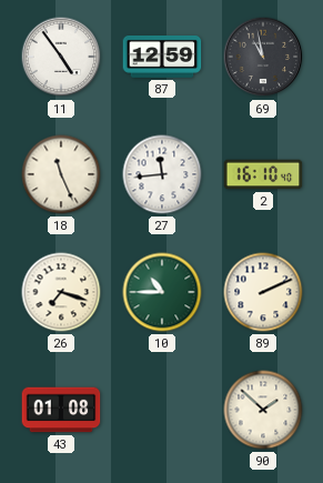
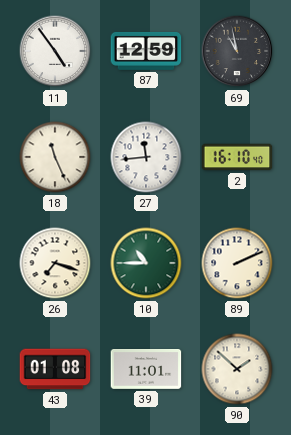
39: none -> 11:01 (146, 370)
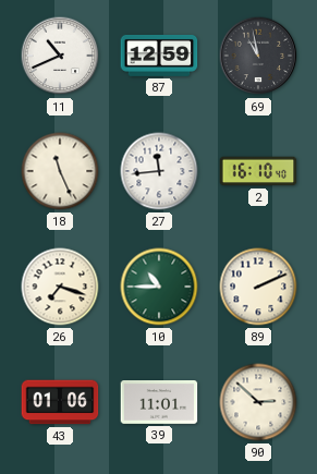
11: 4:54 -> 10:41 (60, 56)
43: 01:08 -> 01:06 (60, 402)
90: 1:52 -> 2:52 (258, 402)
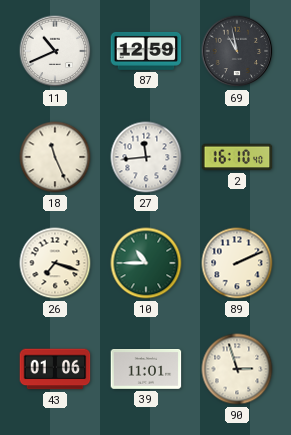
90: 2:52 -> 2:57 (237, 369)
